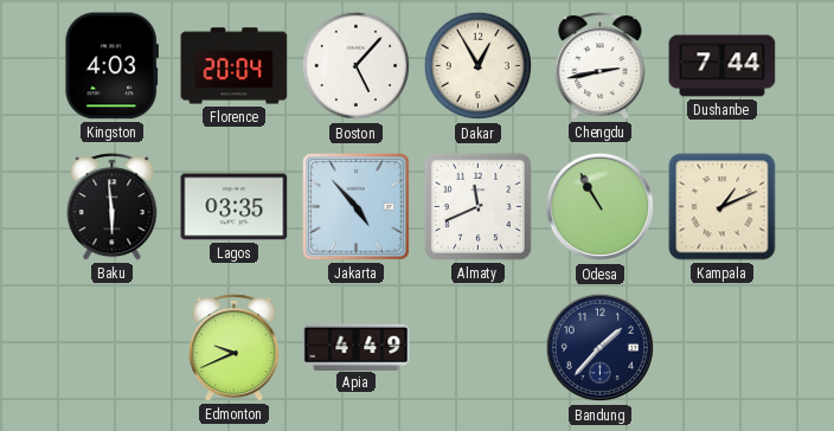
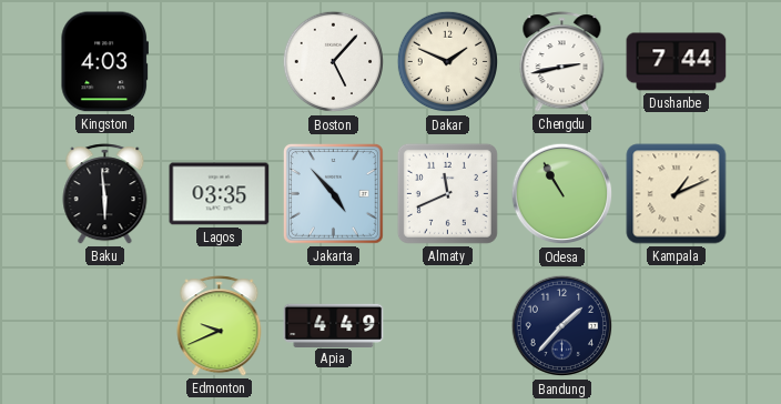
Florence: 20:04 -> none (235, 66)
Dakar: 12:55 -> 1:49 (448, 62)
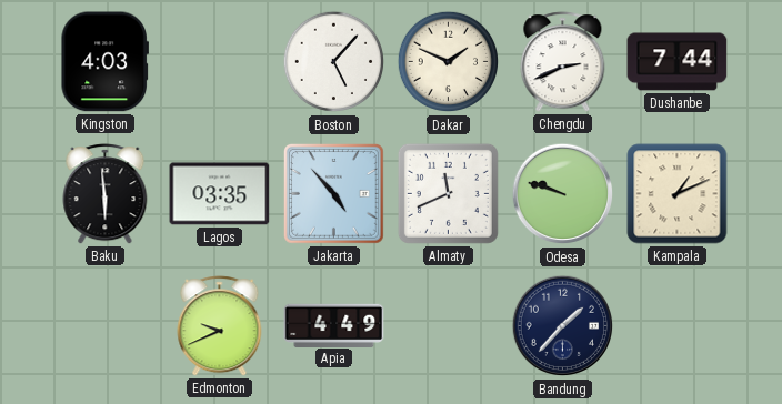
Chengdu: 2:43 -> 2:41 (563, 62)
Odesa: 10:55 -> 9:48 (563, 194)
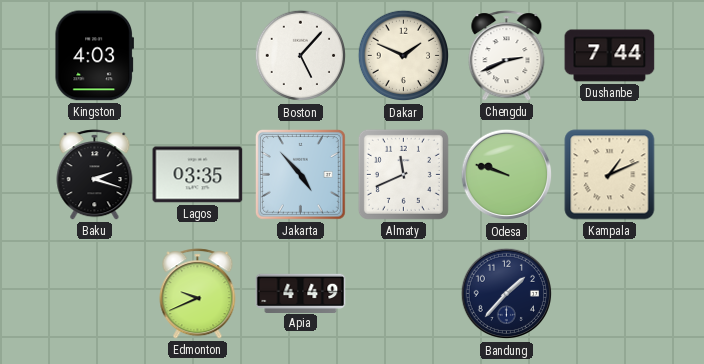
Baku: 5:59 -> 2:18 (95, 175)
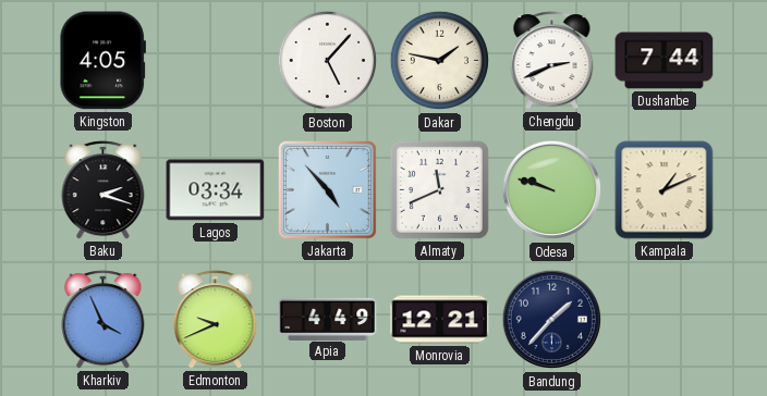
Kingston: 4:03 -> 4:05 (102, 61)
Dakar: 1:49 -> 1:47 (440, 61)
Lagos: 03:35 -> 03:34 (216, 190)
Kharkiv: none -> 3:56 (104, 320)
Monrovia: none -> 12:21 (440, 320)
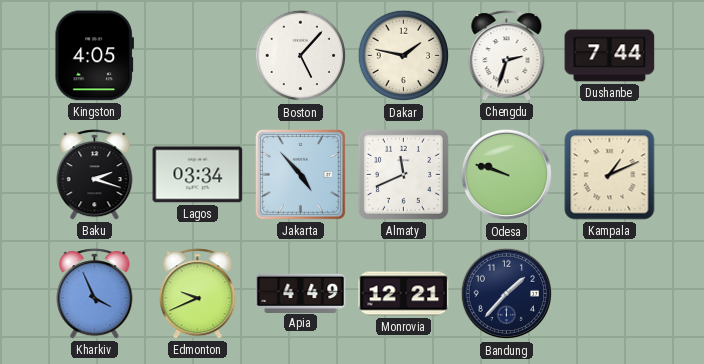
Chengdu: 2:41 -> 2:33 (507, 56)
